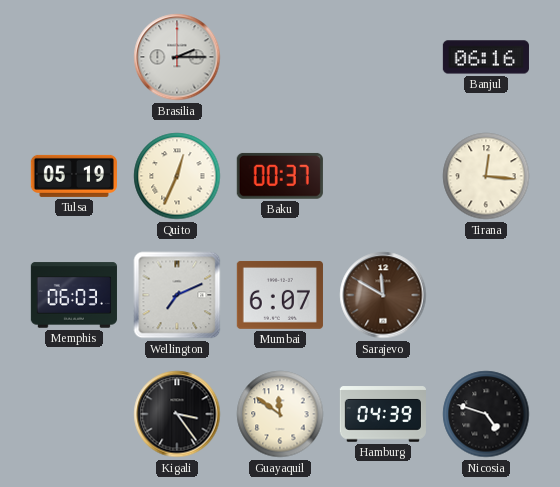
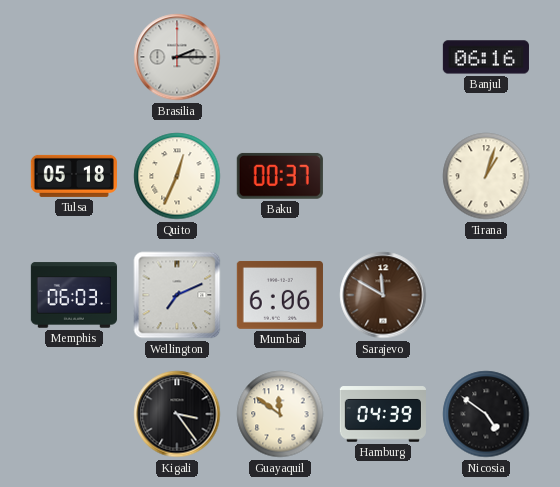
Tulsa: 05:19 -> 05:18 (74, 176)
Tirana: 12:16 -> 1:03 (486, 176)
Mumbai: 6:07 -> 6:06 (280, 295)
Nicosia: 4:48 -> 4:51 (486, 414)
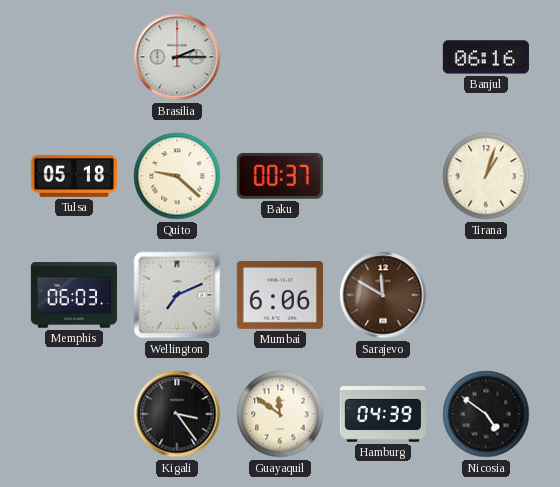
Quito: 12:34 -> 9:22 (177, 176)
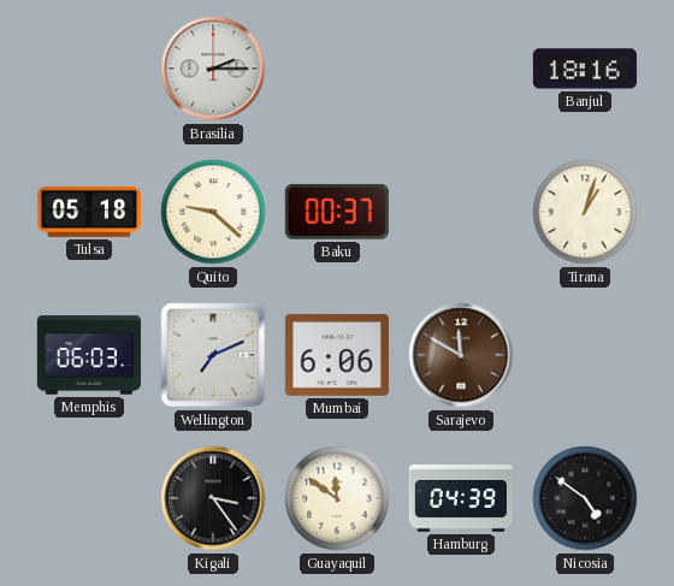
Banjul: 06:16 -> 18:16 (585, 69)
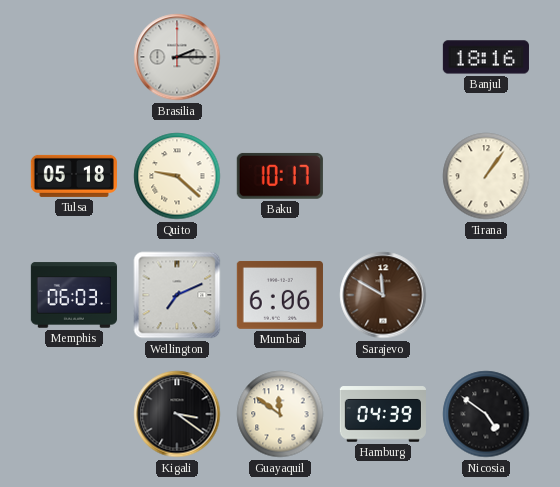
Baku: 00:37 -> 10:17 (280, 176)
Tirana: 1:03 -> 1:06 (486, 176)
Kigali: 3:24 -> 3:21 (177, 414)
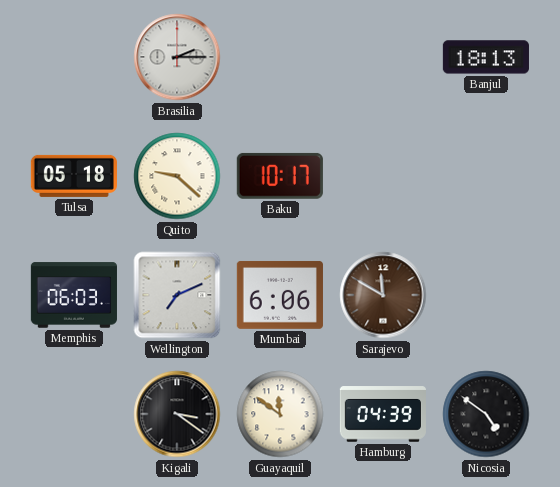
Banjul: 18:16 -> 18:13 (486, 57)
Tirana: 1:06 -> none (486, 176)
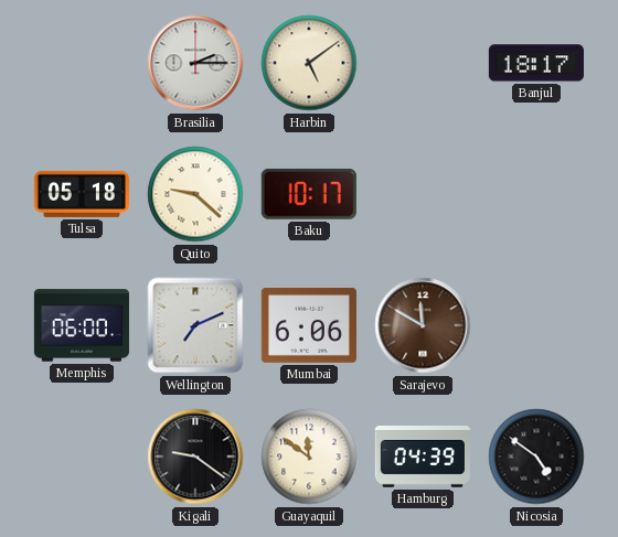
Harbin: none -> 5:09 (309, 63)
Banjul: 18:13 -> 18:17 (536, 63)
Memphis: 06:03 -> 06:00 (82, 325)
Kigali: 3:21 -> 9:21 (195, 457)
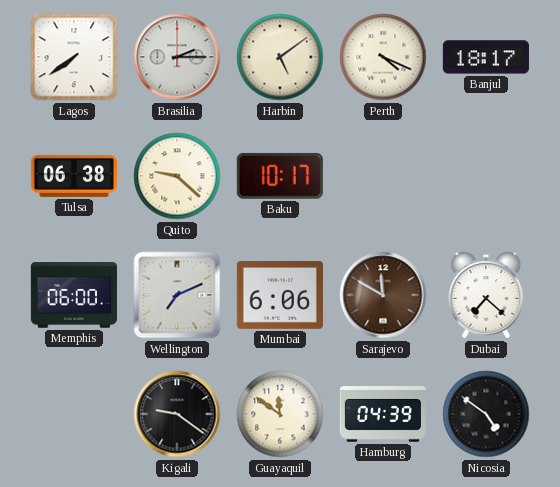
Lagos: none -> 7:39 (74, 57)
Perth: none -> 4:19 (383, 57)
Tulsa: 05:18 -> 06:38 (74, 176)
Dubai: none -> 7:22 (486, 295)
